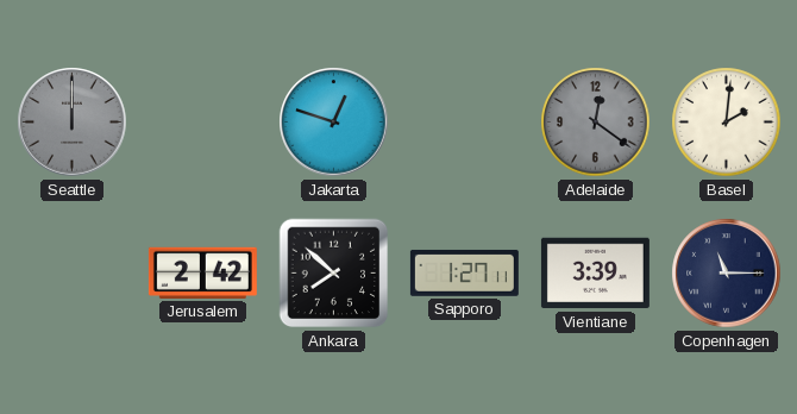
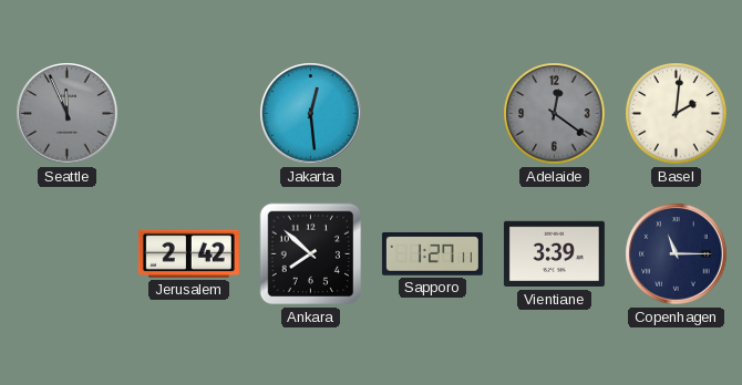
Seattle: 12:00 -> 11:56 (68, 114)
Jakarta: 12:48 -> 12:29 (311, 114)
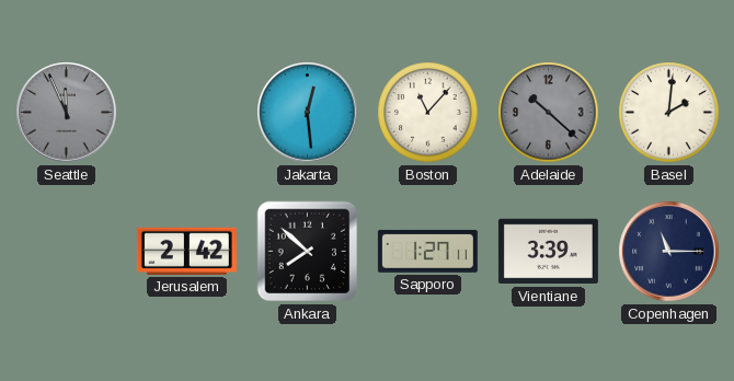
Boston: none -> 11:07 (428, 113)
Adelaide: 12:21 -> 10:22 (549, 113)
